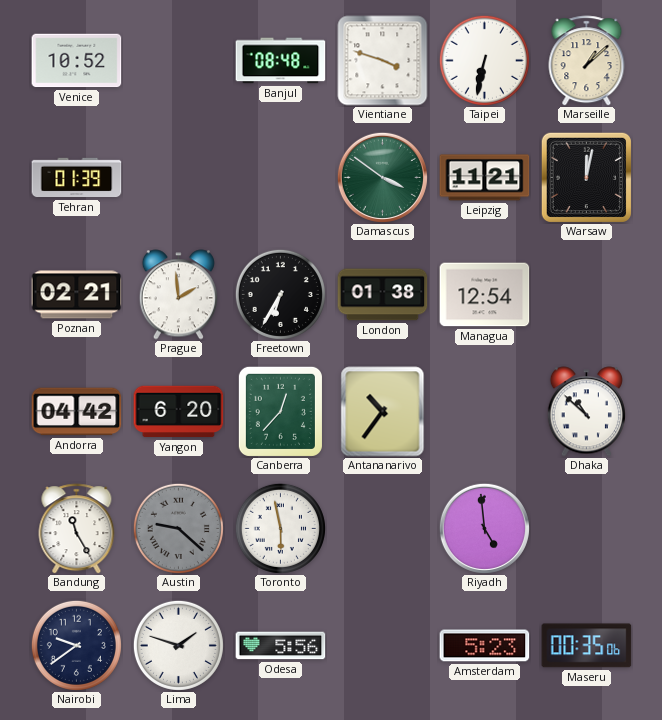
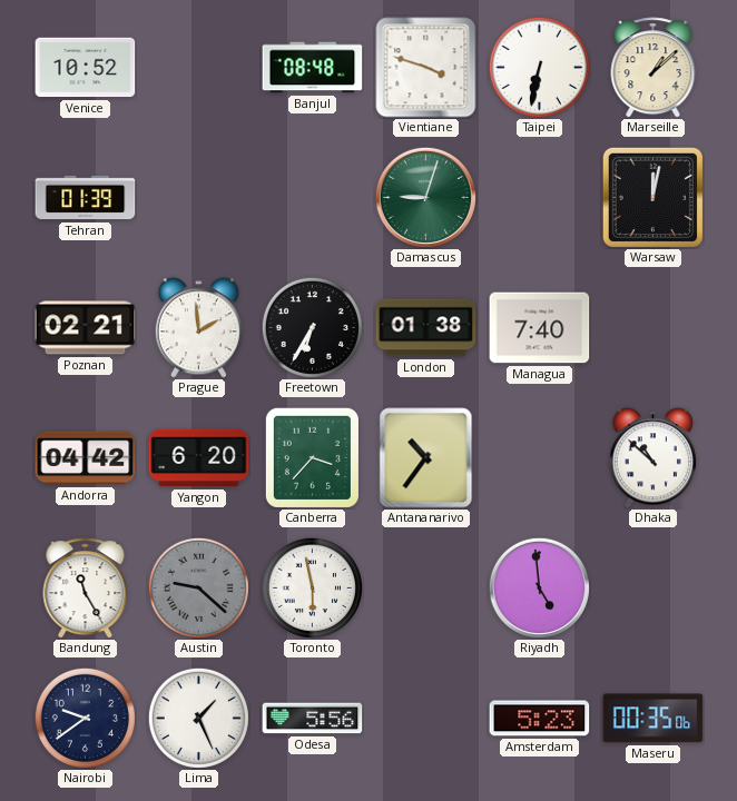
Damascus: 3:51 -> 9:03 (425, 197)
Leipzig: 11:21 -> none (485, 178)
Managua: 12:54 -> 7:40 (540, 328)
Canberra: 12:37 -> 3:37 (312, 457)
Lima: 1:48 -> 1:26 (198, 718)
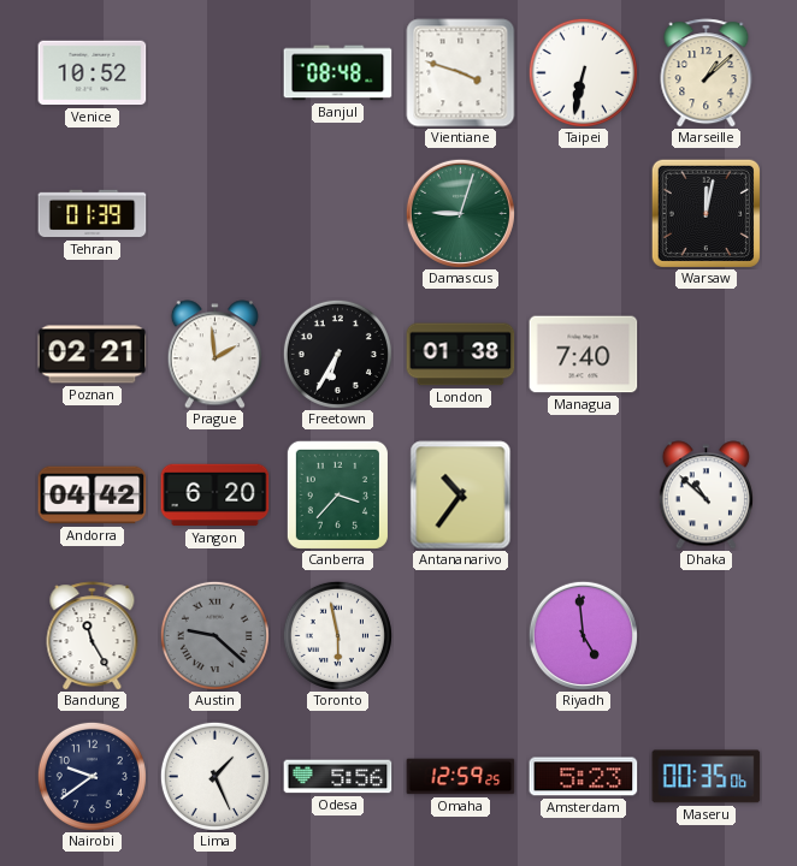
Omaha: none -> 12:59 (461, 777)
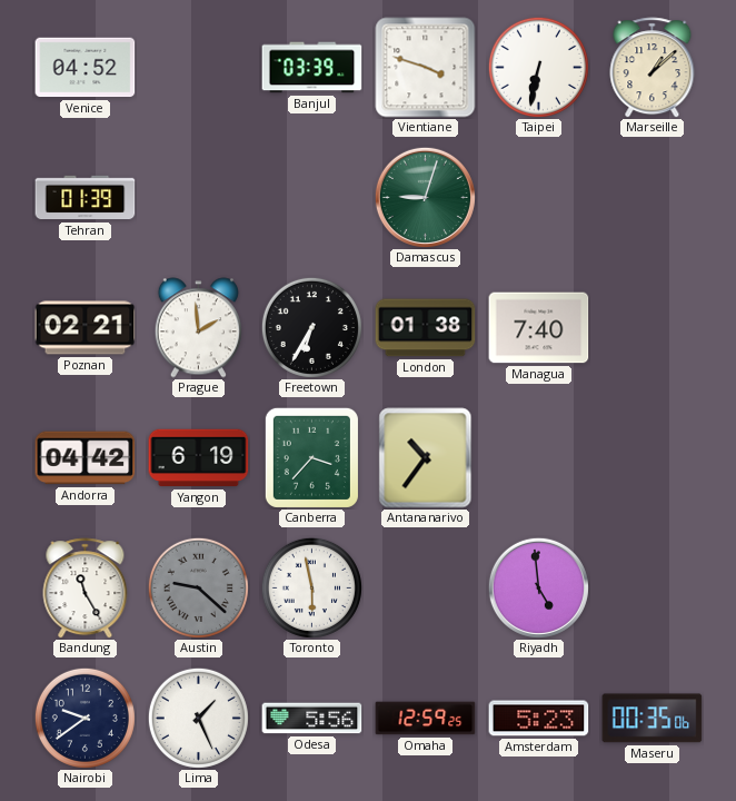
Venice: 10:52 -> 04:52 (86, 68)
Banjul: 08:48 -> 03:39 (312, 68)
Warsaw: 12:02 -> none (706, 213)
Yangon: 6:20 -> 6:19 (199, 458)
Dhaka: 10:52 -> none (706, 496)
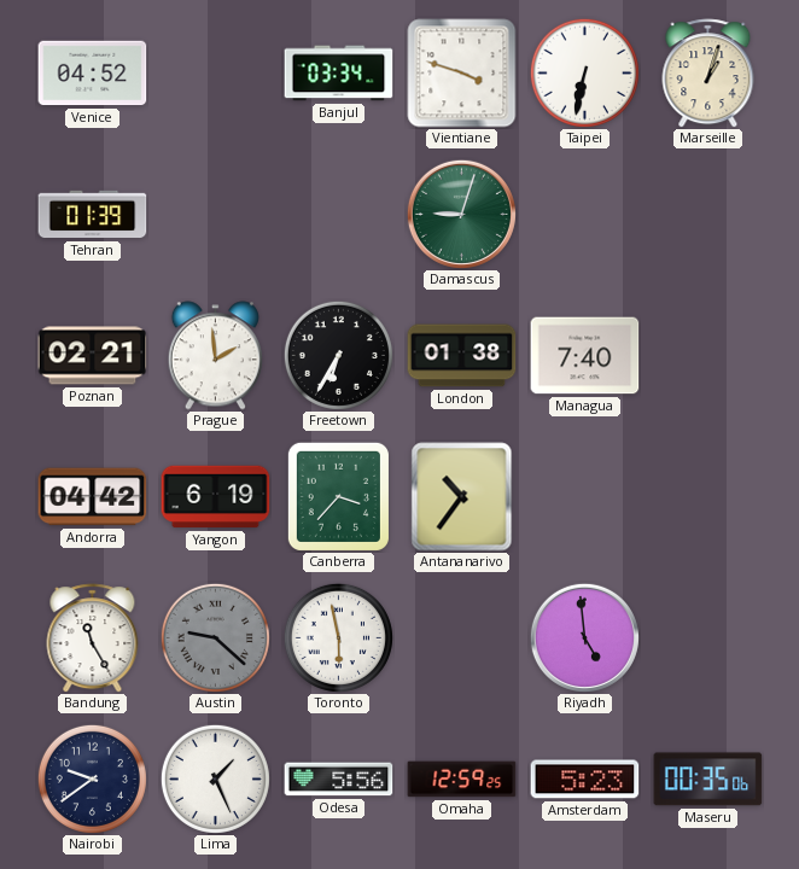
Banjul: 03:39 -> 03:34 (339, 74)
Marseille: 1:08 -> 1:03 (708, 74)
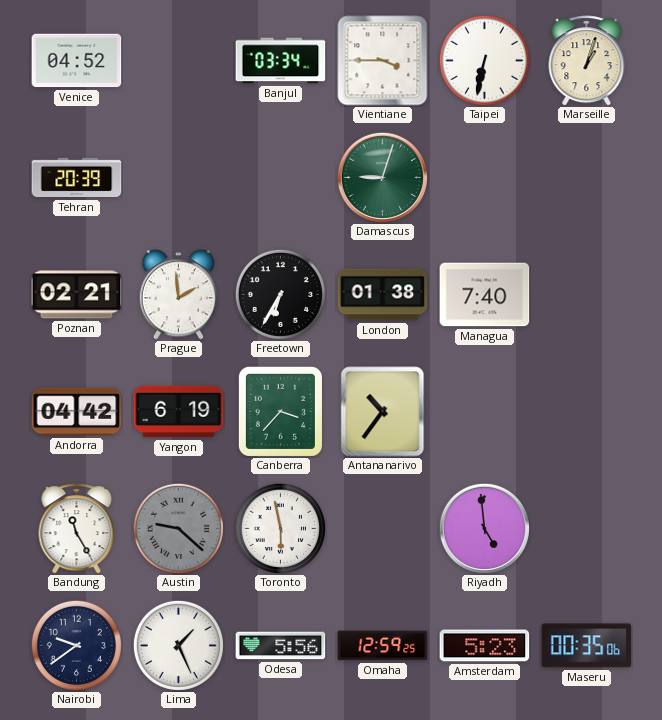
Vientiane: 3:48 -> 3:45 (383, 61)
Tehran: 01:39 -> 20:39 (77, 178)
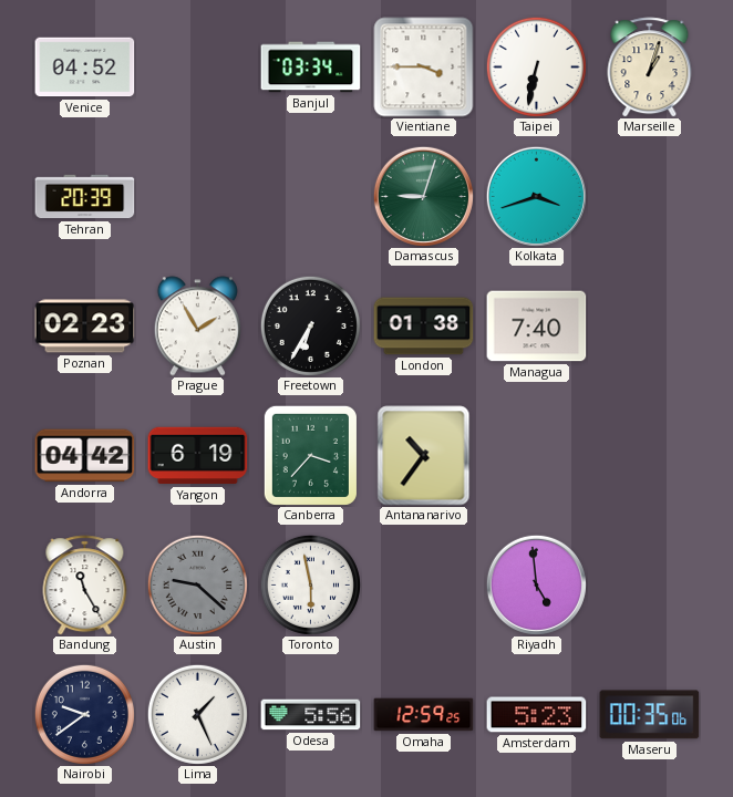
Kolkata: none -> 3:42 (536, 196)
Poznan: 02:21 -> 02:23 (85, 327)
Prague: 1:59 -> 1:55 (197, 327)
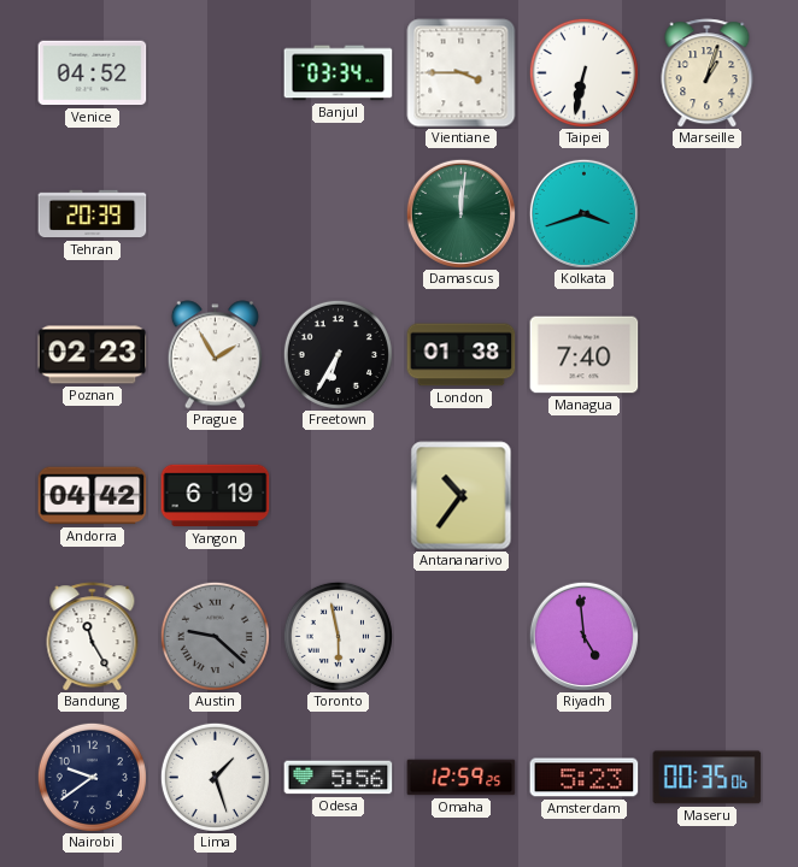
Damascus: 9:03 -> 12:01 (460, 213)
Canberra: 3:37 -> none (310, 455)
Lima: 1:26 -> 1:27 (215, 777)
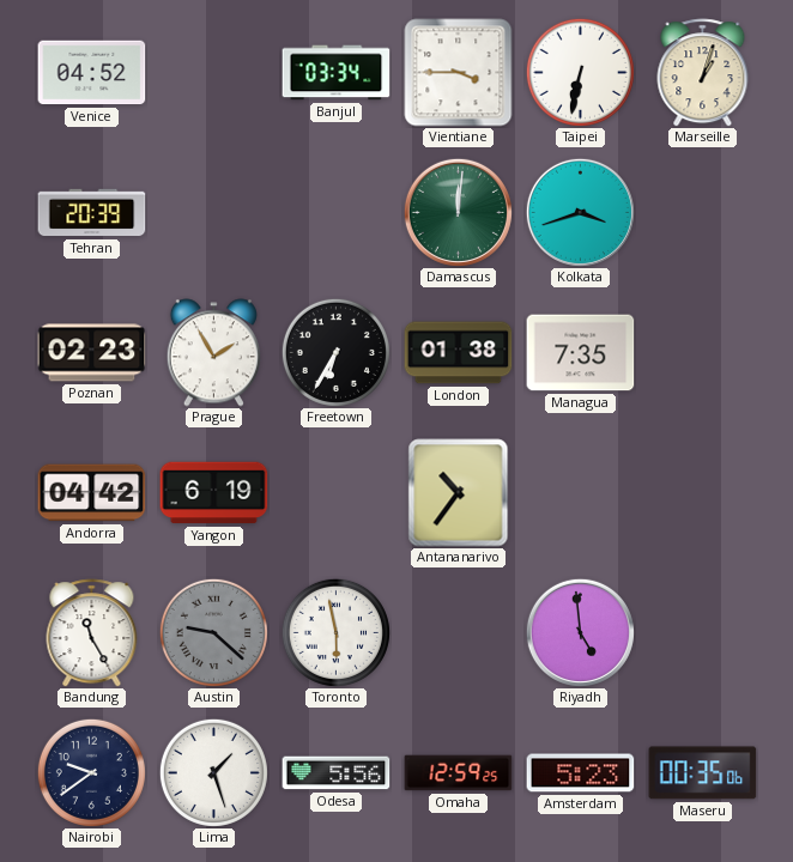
Managua: 7:40 -> 7:35 (581, 353)
